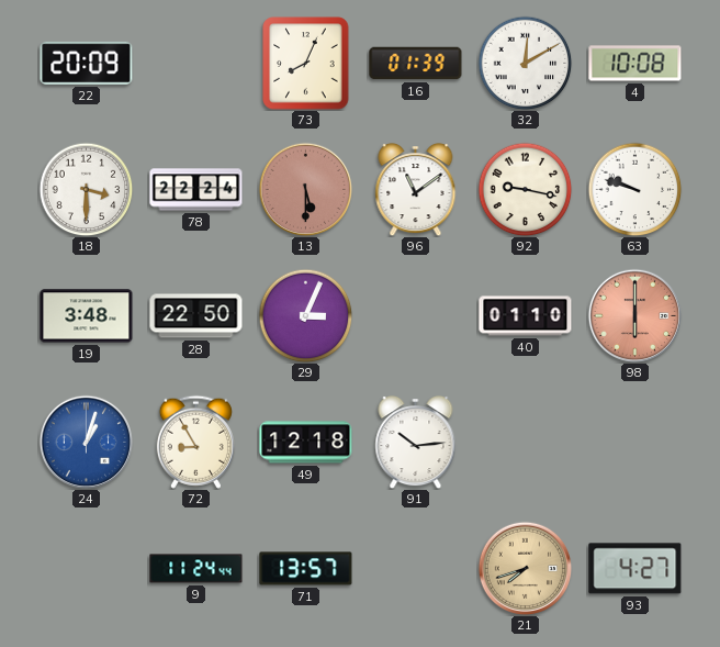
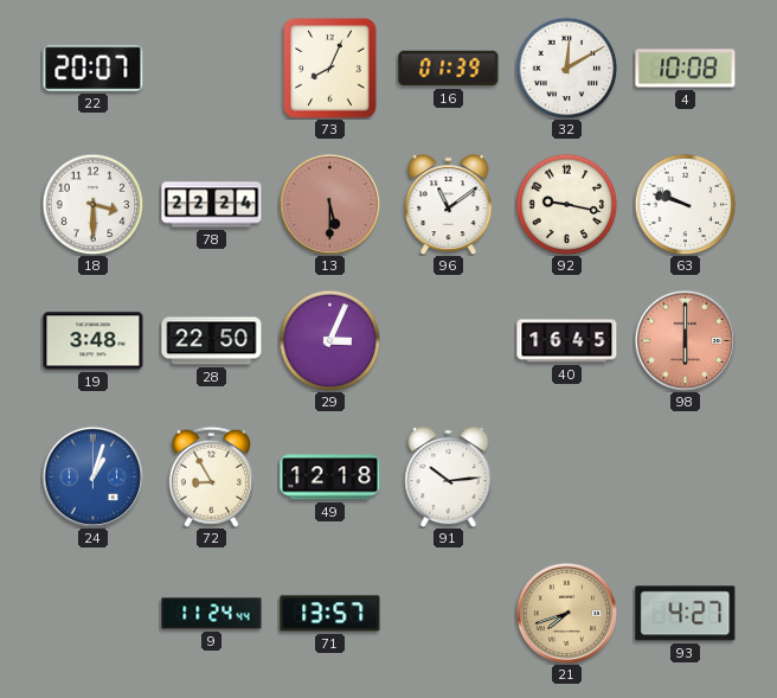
22: 20:09 -> 20:07 (94, 68)
40: 01:10 -> 16:45 (567, 341)
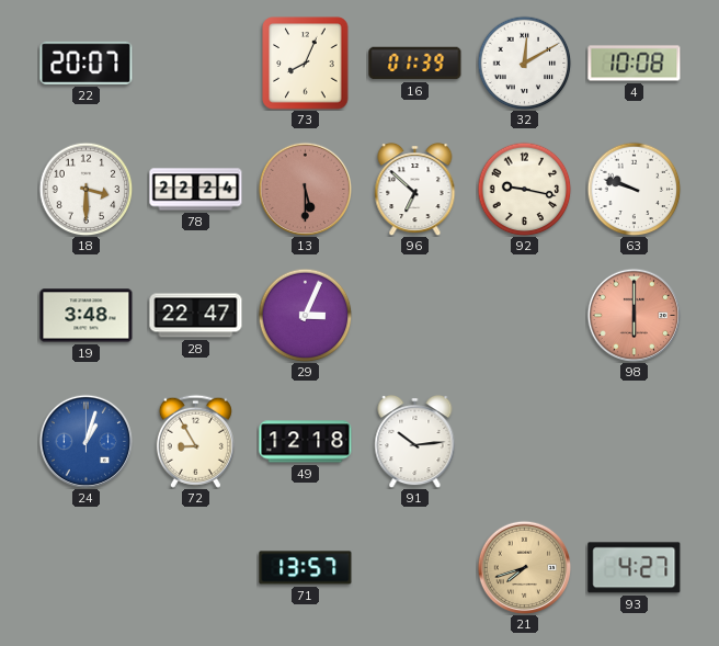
96: 11:09 -> 6:52 (415, 190)
28: 22:50 -> 22:47 (196, 316)
40: 16:45 -> none (567, 341)
9: 11:24 -> none (212, 614)
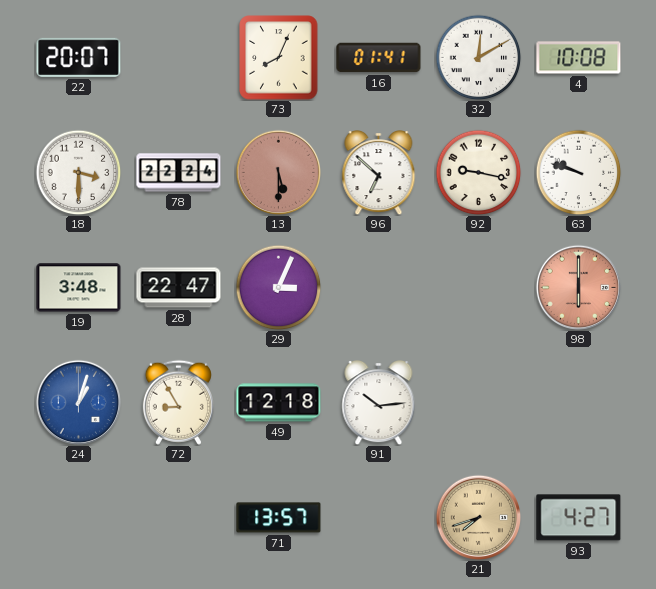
16: 01:39 -> 01:41 (379, 58)
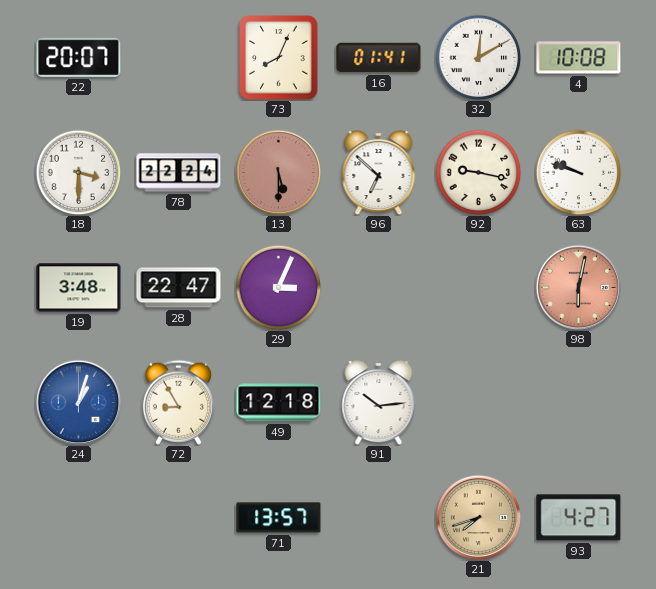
98: 6:00 -> 6:02 (578, 287)
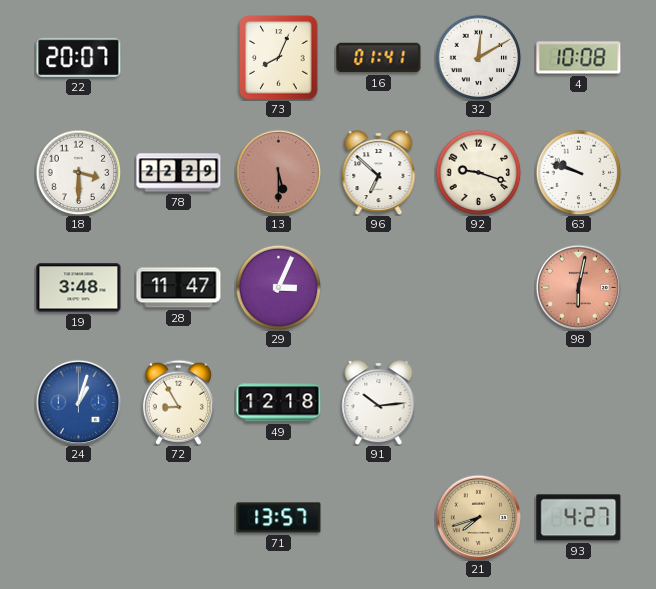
78: 22:24 -> 22:29 (179, 173)
92: 9:17 -> 9:18 (478, 172)
28: 22:47 -> 11:47 (179, 288)
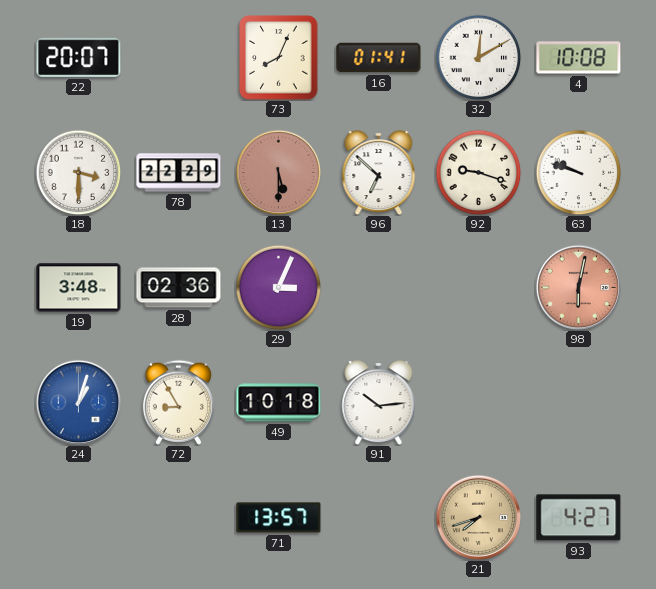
28: 11:47 -> 02:36 (179, 288)
49: 12:18 -> 10:18 (279, 403)
